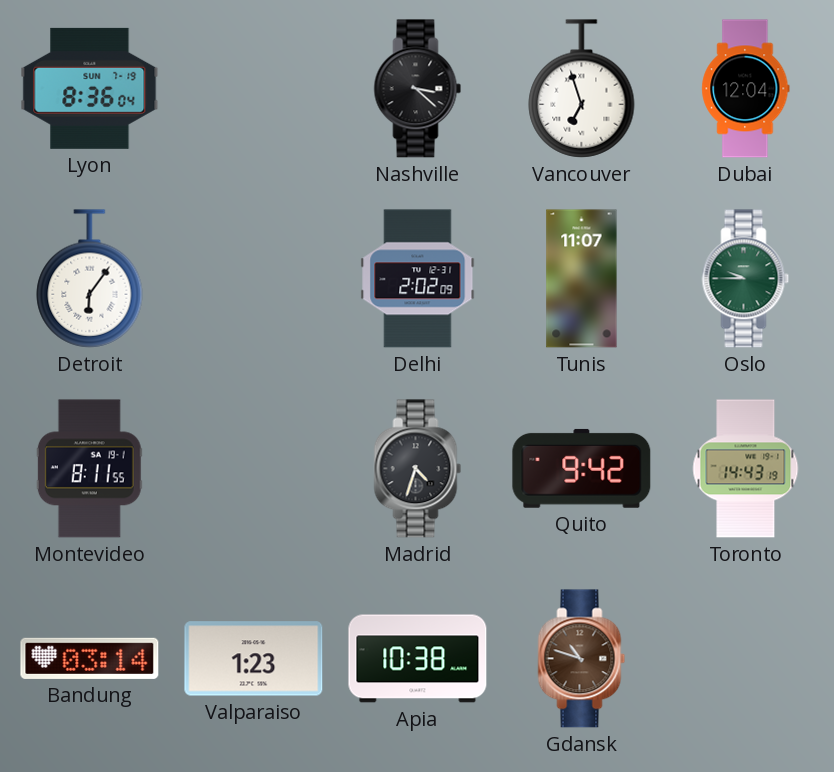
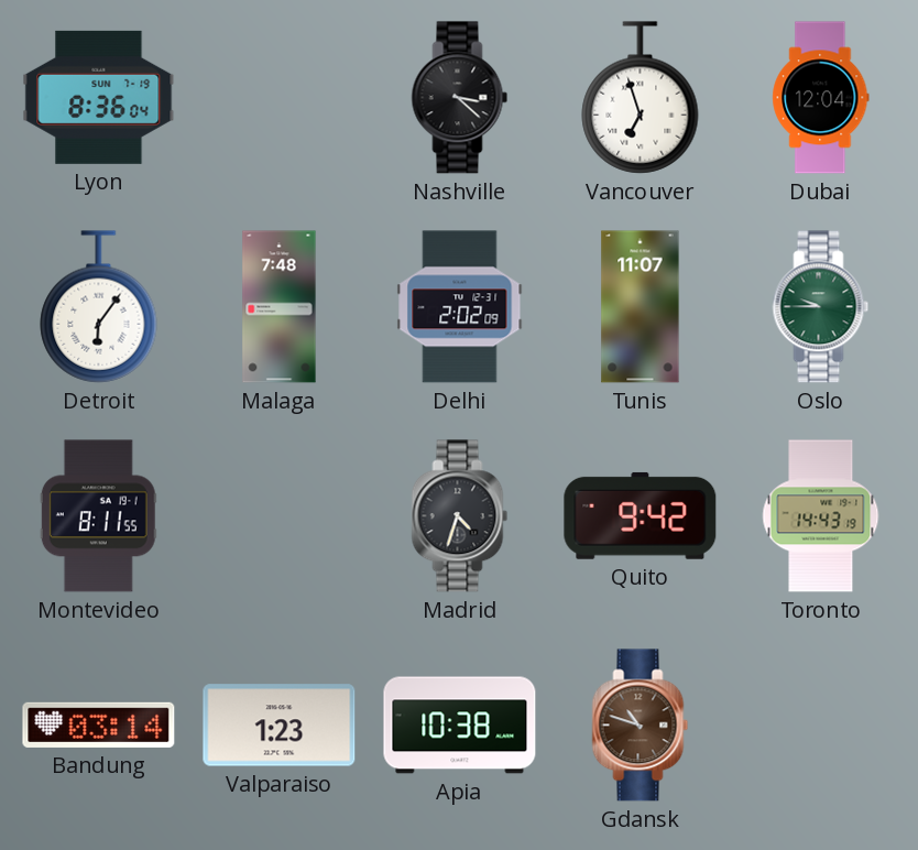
Malaga: none -> 7:48 (280, 307)
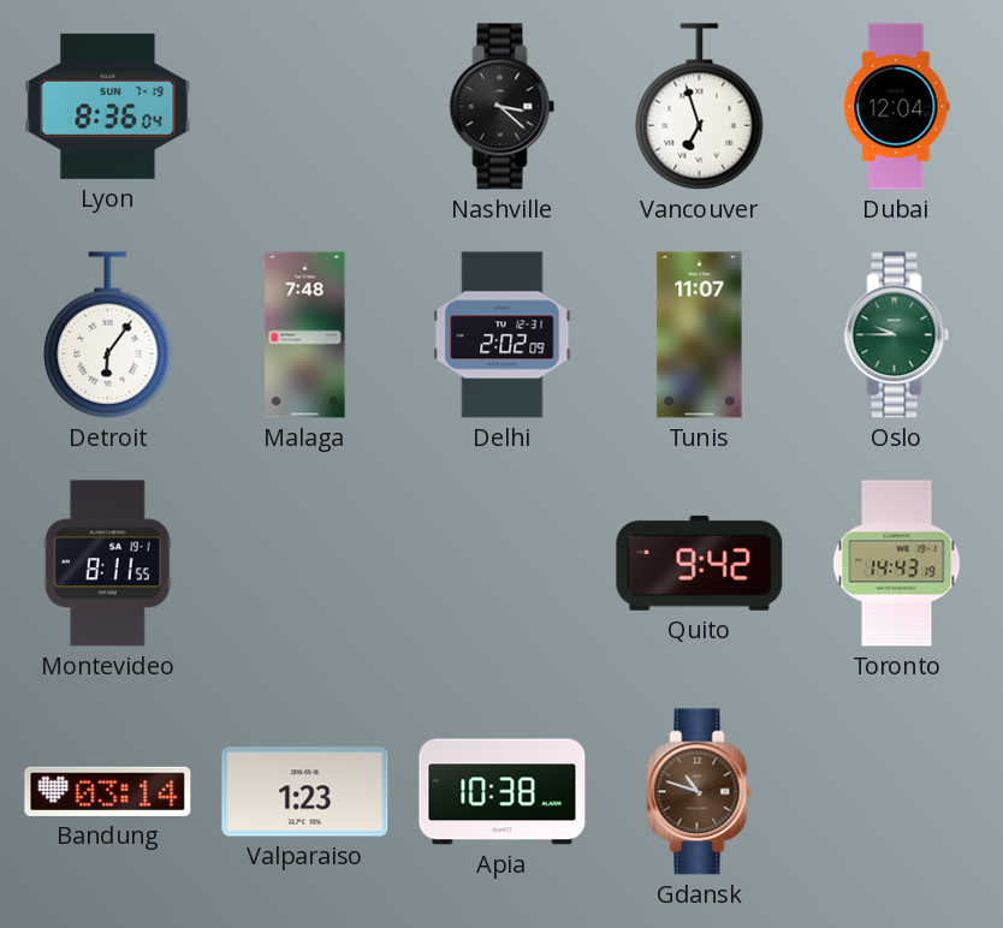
Madrid: 4:33 -> none (460, 516)
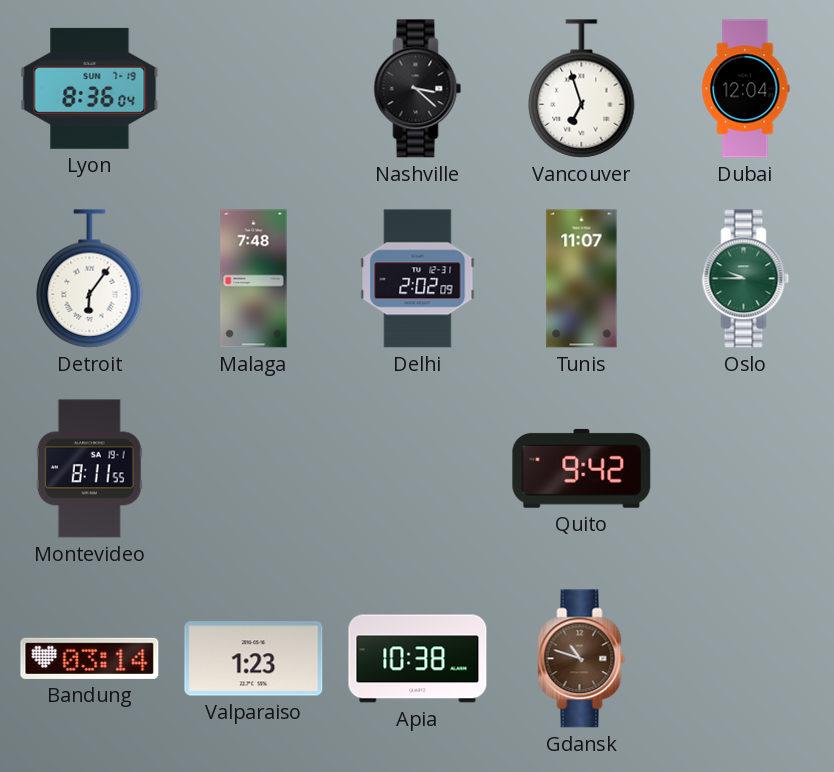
Toronto: 14:43 -> none (897, 564)
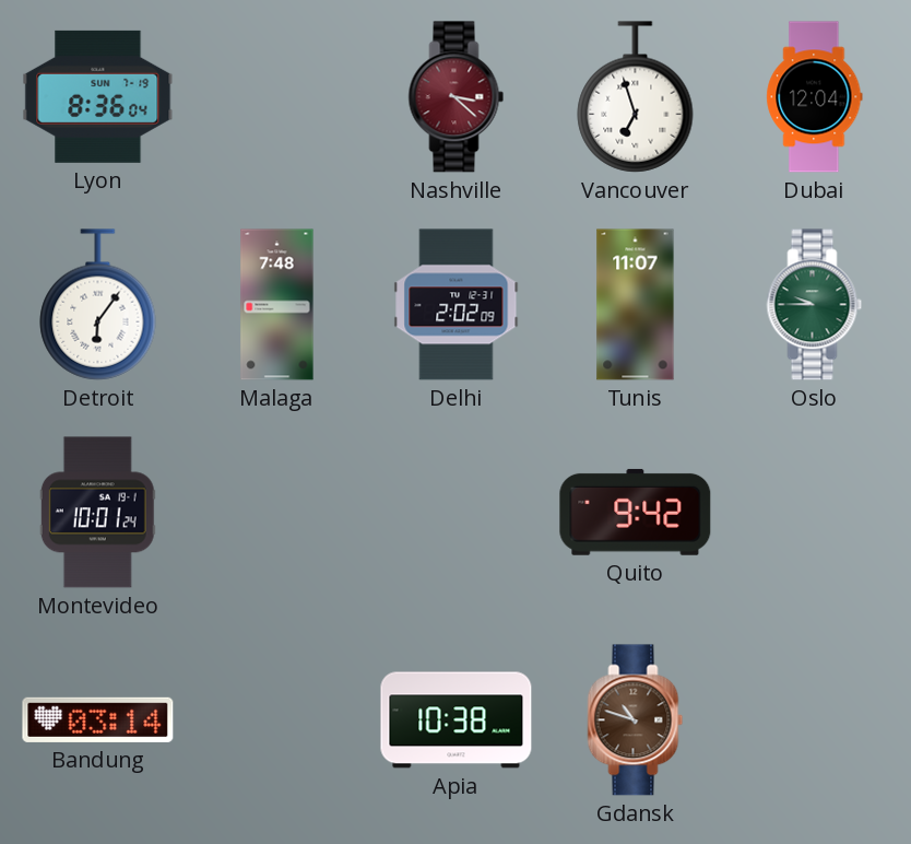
Nashville dial: black -> burgundy (457, 97)
Montevideo: 8:11 -> 10:01 (97, 513)
Valparaiso: 1:23 -> none (254, 659)
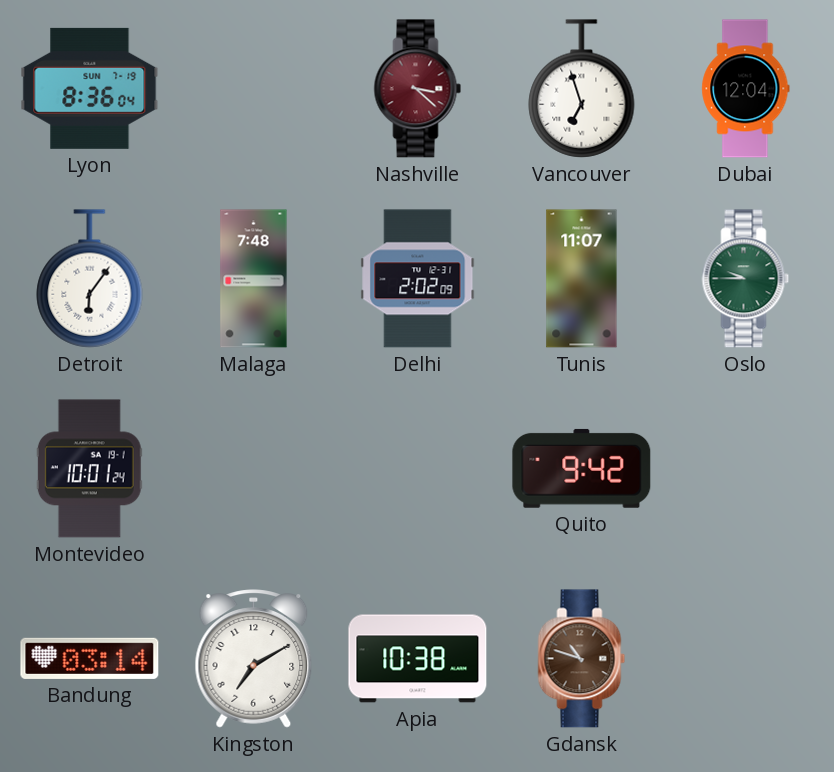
Kingston: none -> 7:10 (254, 659)
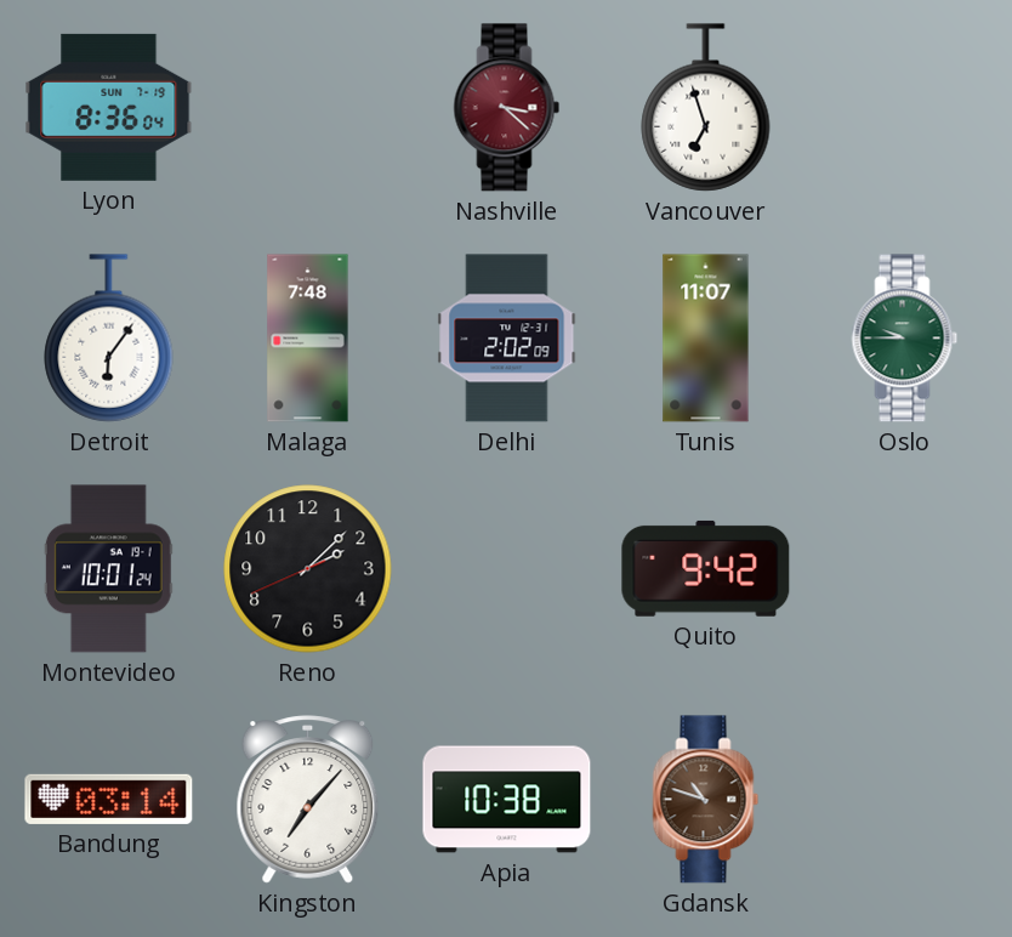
Dubai: 12:04 -> none (746, 89)
Reno: none -> 2:07 (308, 569)
Kingston: 7:10 -> 7:07 (308, 800)
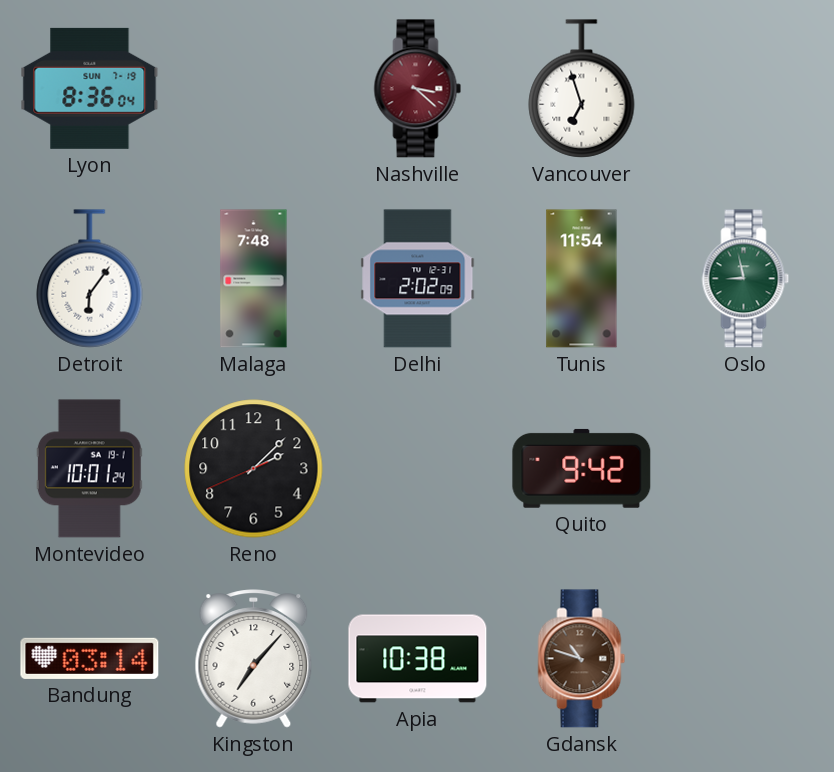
Tunis: 11:07 -> 11:54 (582, 279)
Oslo: 9:45 -> 8:58 (746, 279)
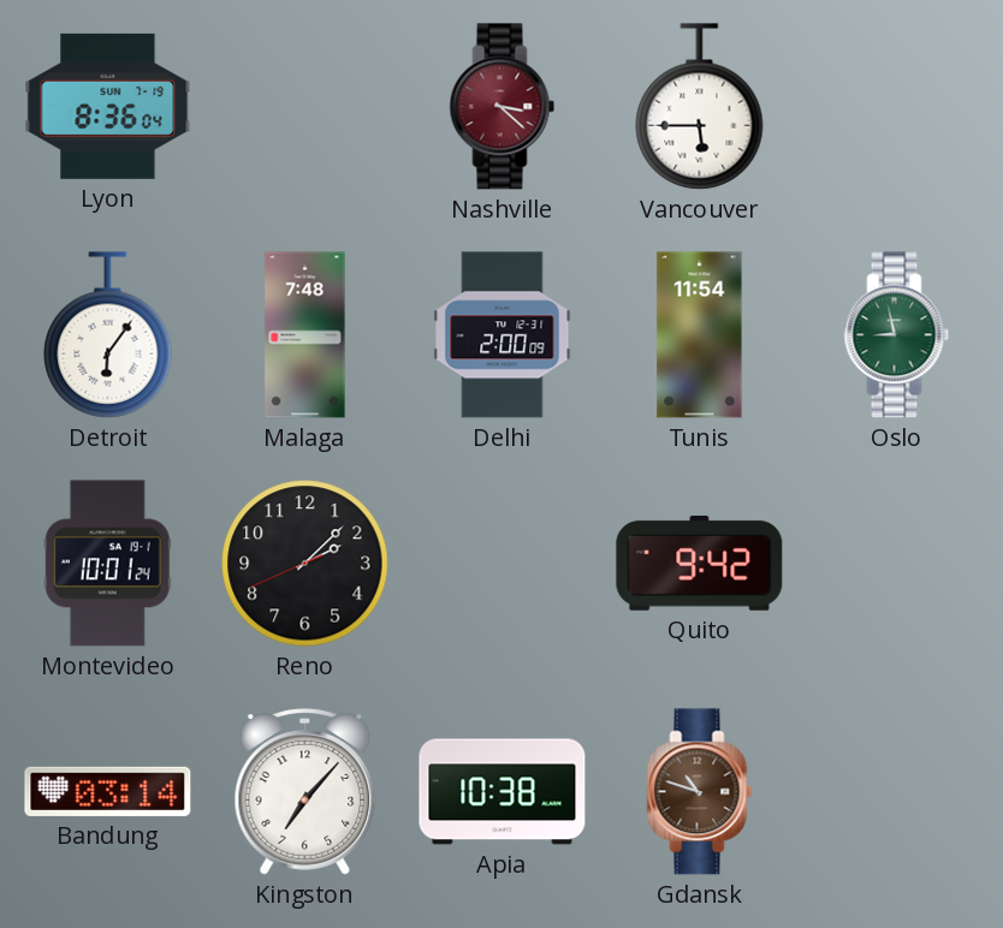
Vancouver: 6:57 -> 5:45 (700, 107)
Delhi: 2:02 -> 2:00 (503, 335)
